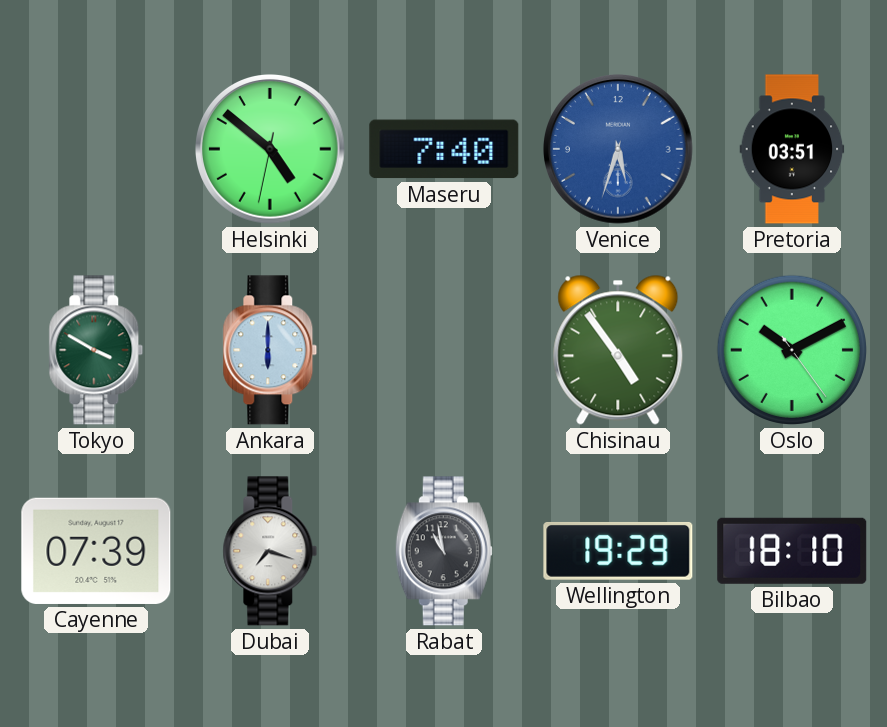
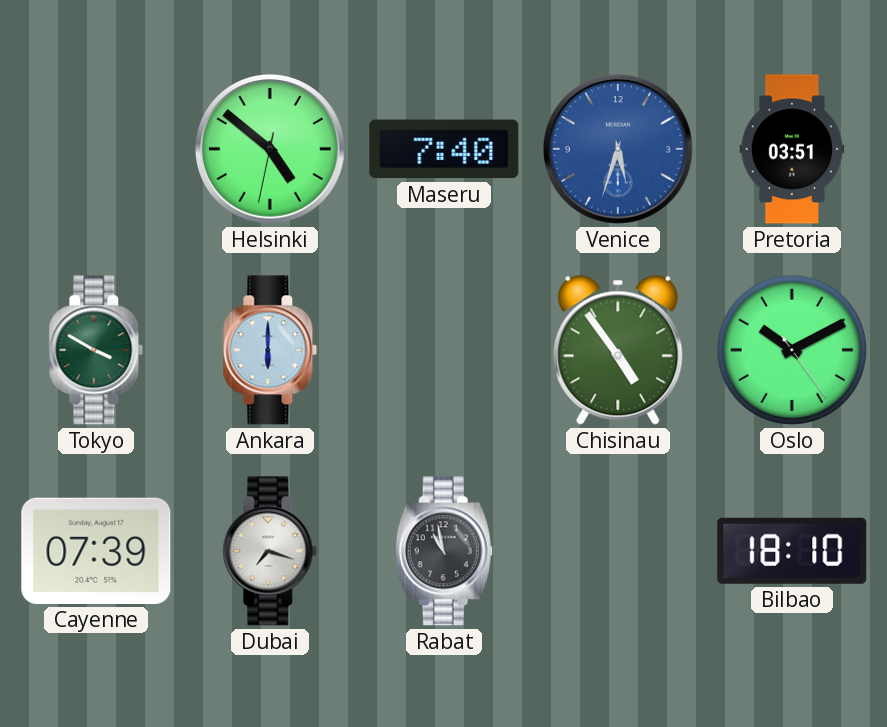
Wellington: 19:29 -> none (618, 551)
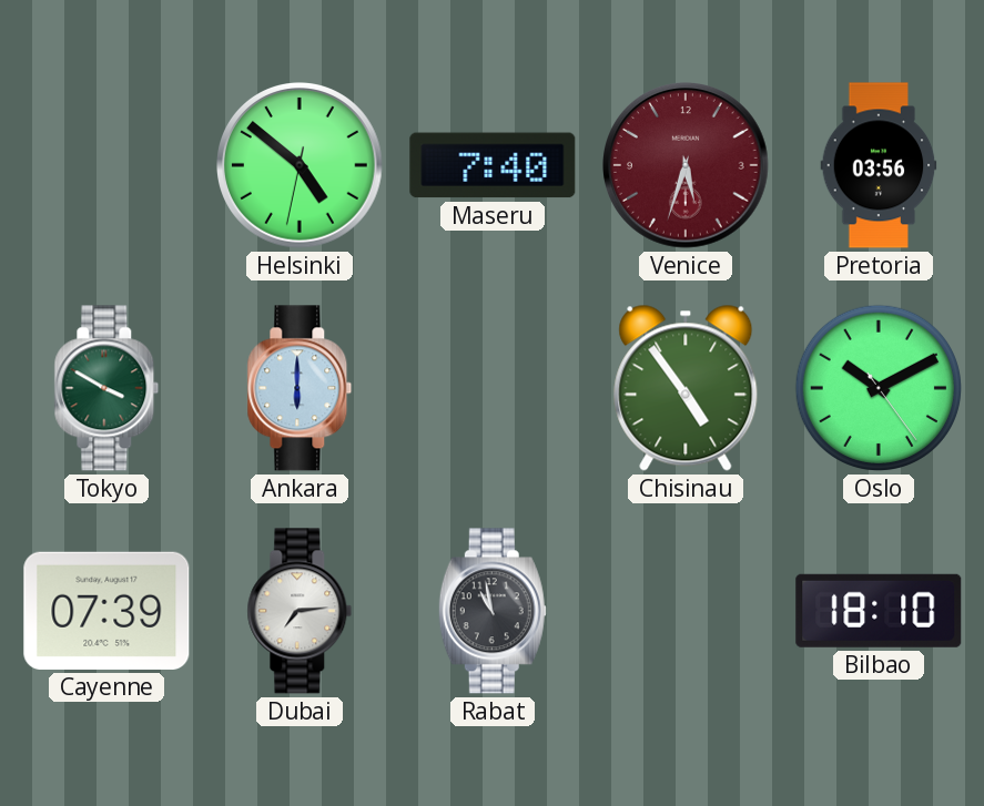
Venice dial: blue -> burgundy (687, 166)
Pretoria: 03:51 -> 03:56 (879, 165)
Dubai: 7:18 -> 7:14 (300, 611)
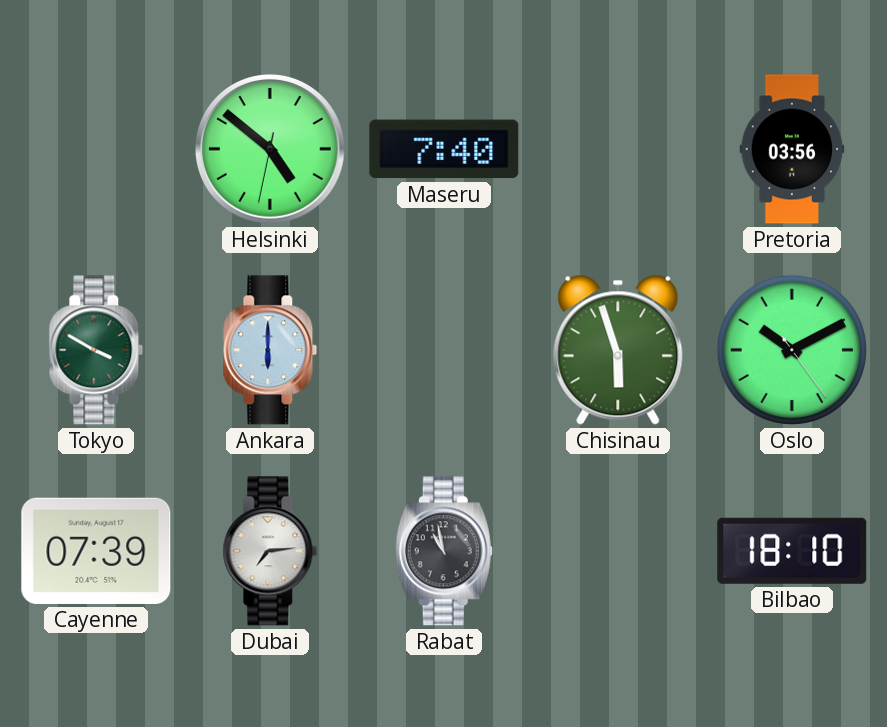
Venice: 5:33 -> none (687, 166)
Chisinau: 4:54 -> 5:57 (618, 350)
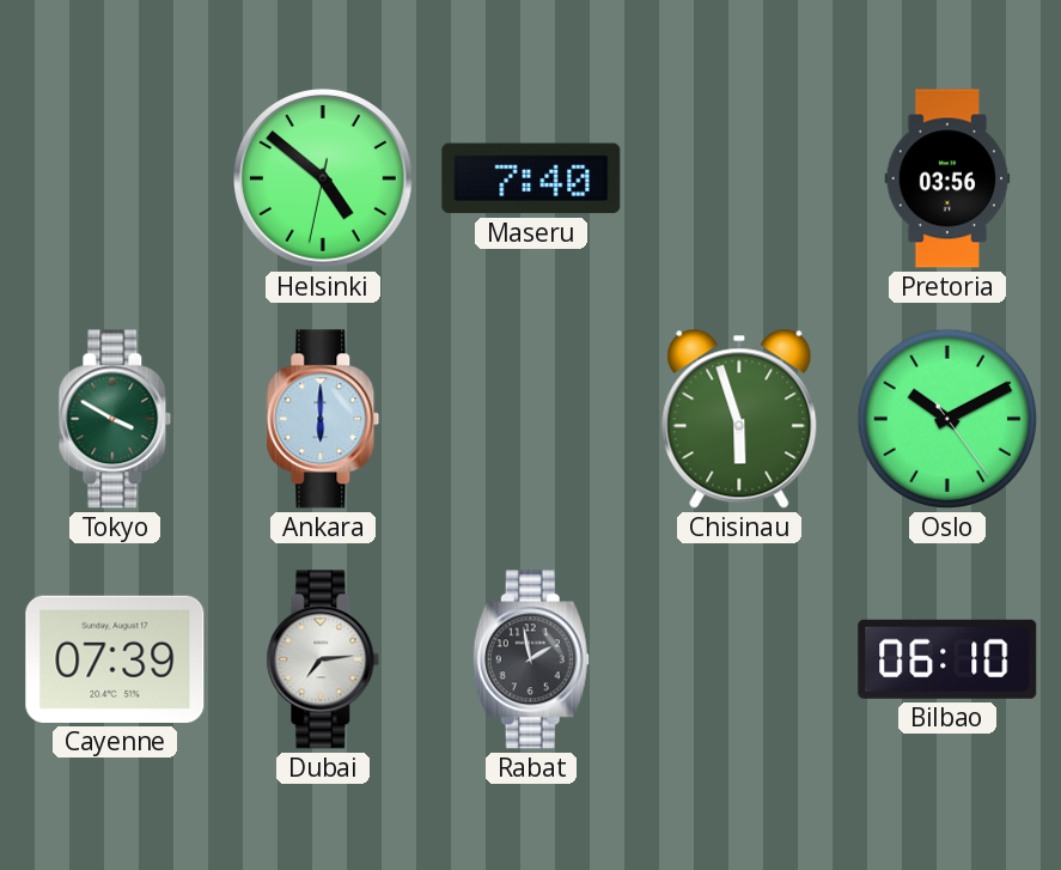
Rabat: 10:58 -> 1:58 (531, 659)
Bilbao: 18:10 -> 06:10 (947, 659)
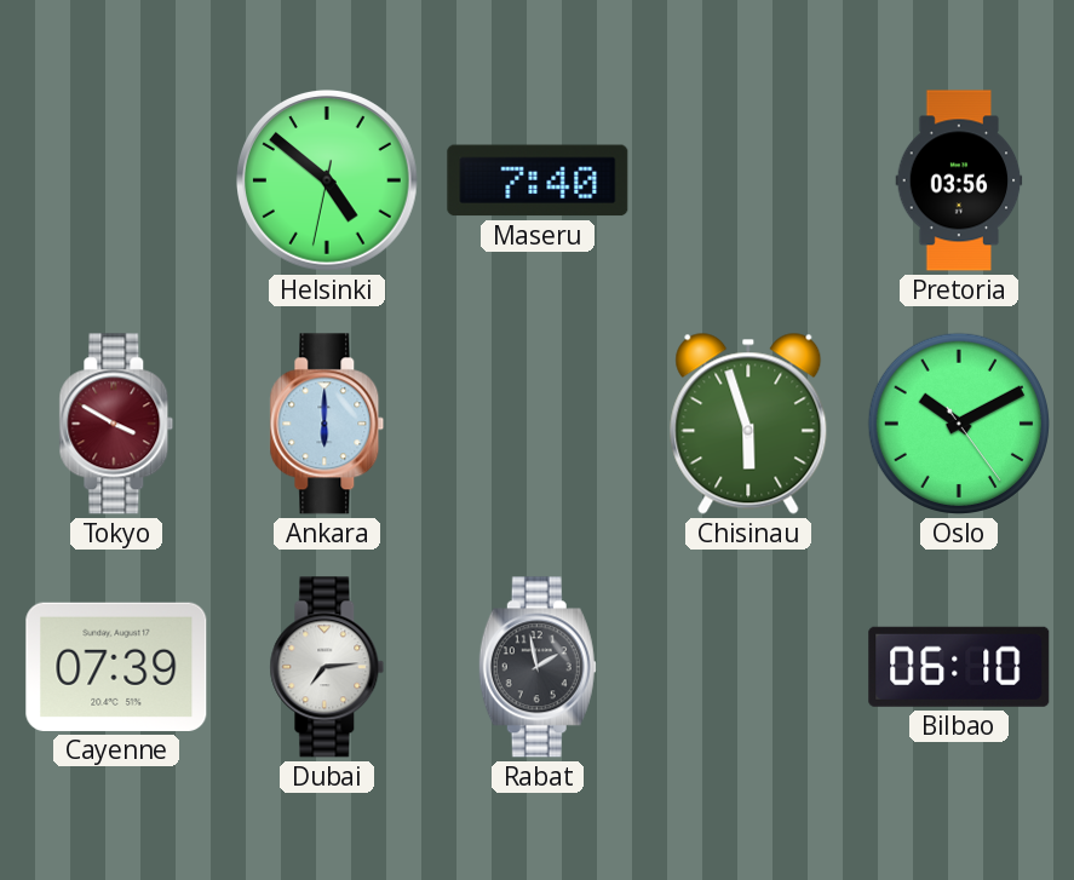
Tokyo dial: green -> burgundy (116, 424)
